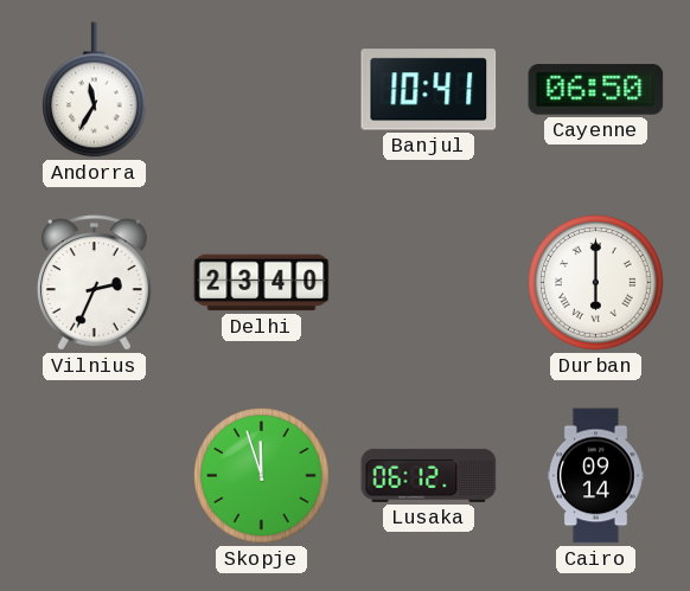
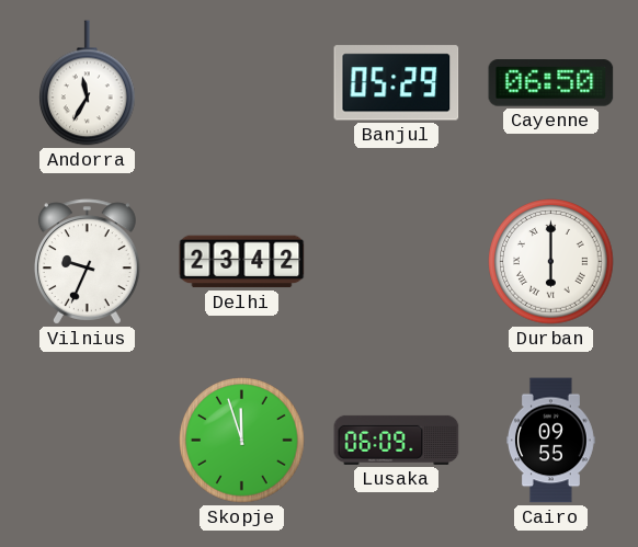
Banjul: 10:41 -> 05:29 (397, 83)
Vilnius: 2:34 -> 9:34 (87, 262)
Delhi: 23:40 -> 23:42 (242, 262)
Lusaka: 06:12 -> 06:09 (397, 440)
Cairo: 09:14 -> 09:55 (551, 441)
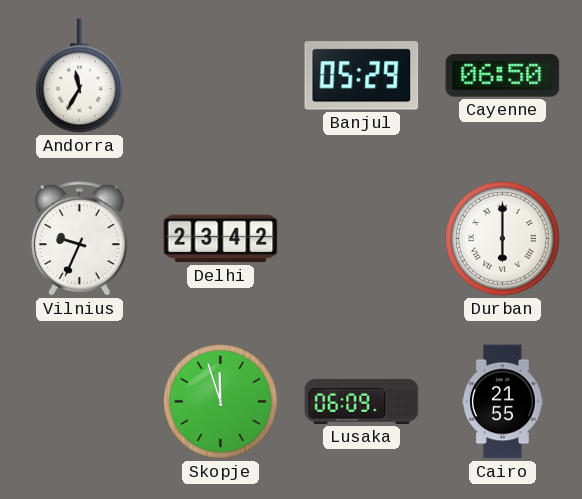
Cairo: 09:55 -> 21:55 (503, 402)
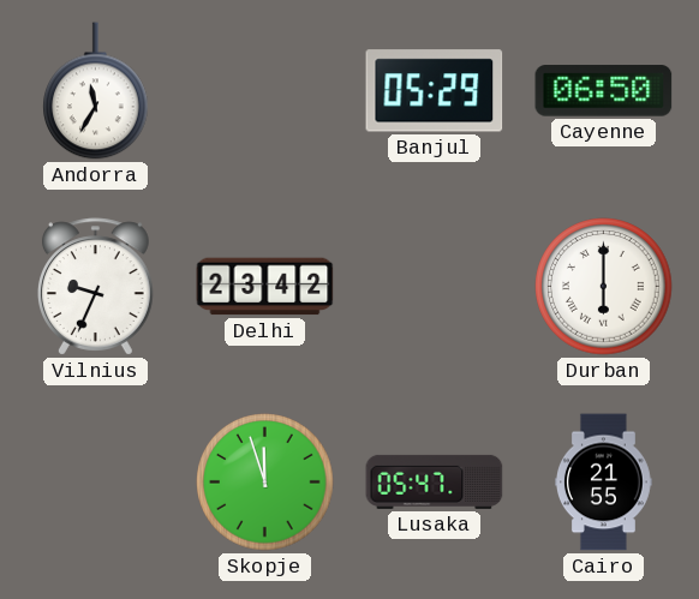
Lusaka: 06:09 -> 05:47 (435, 481)
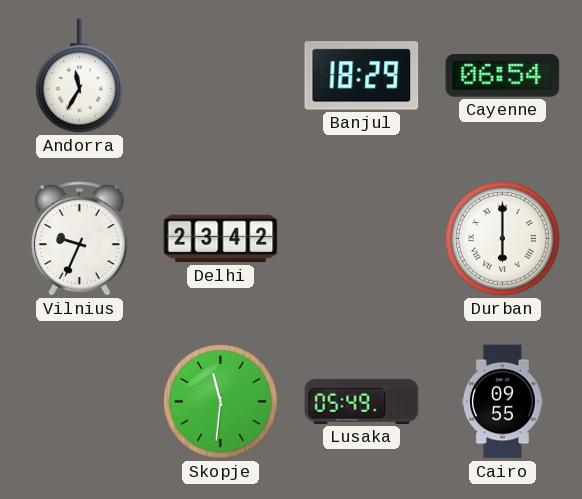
Banjul: 05:29 -> 18:29 (362, 76)
Cayenne: 06:50 -> 06:54 (503, 76)
Skopje: 11:57 -> 11:31 (221, 402)
Lusaka: 05:47 -> 05:49 (362, 401)
Cairo: 21:55 -> 09:55 (503, 402)
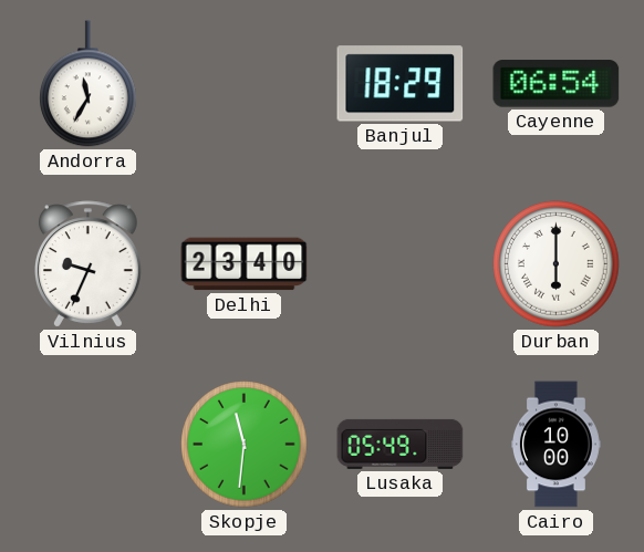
Delhi: 23:42 -> 23:40 (245, 264)
Cairo: 09:55 -> 10:00 (557, 445)
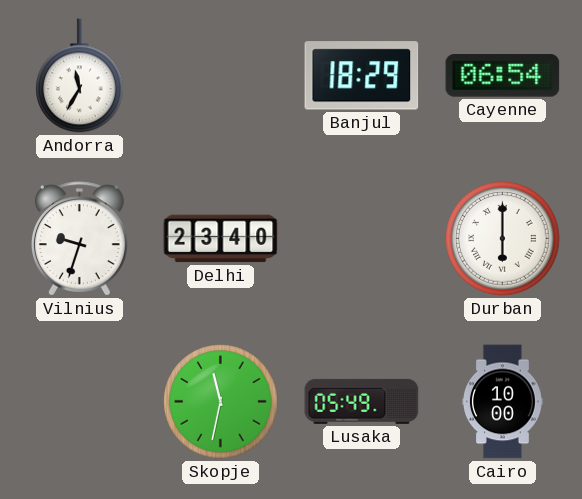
Vilnius: 9:34 -> 9:33 (79, 239)
Skopje: 11:31 -> 11:32 (221, 402)
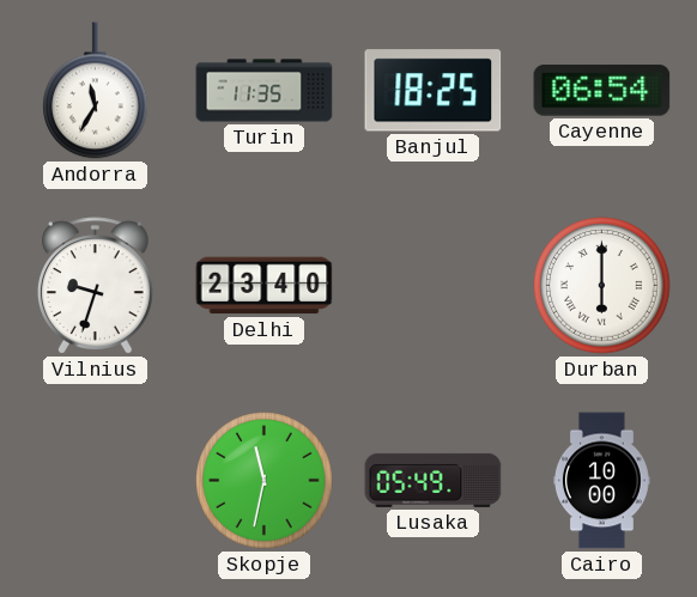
Turin: none -> 11:35 (265, 91)
Banjul: 18:29 -> 18:25 (434, 91)
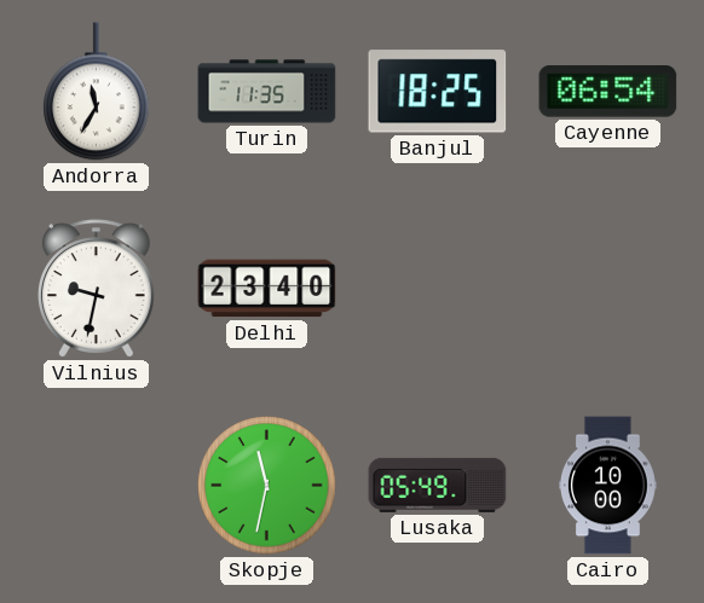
Vilnius: 9:33 -> 9:32 (96, 289)
Durban: 6:00 -> none (602, 286)
